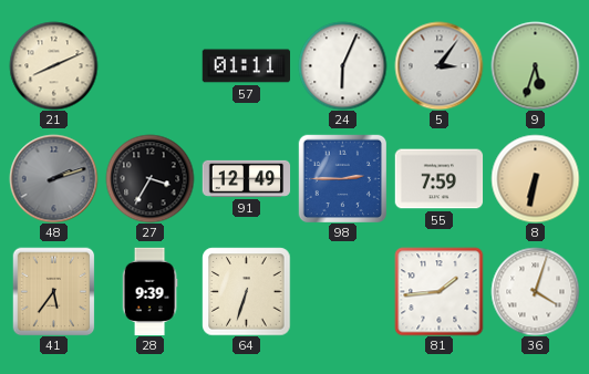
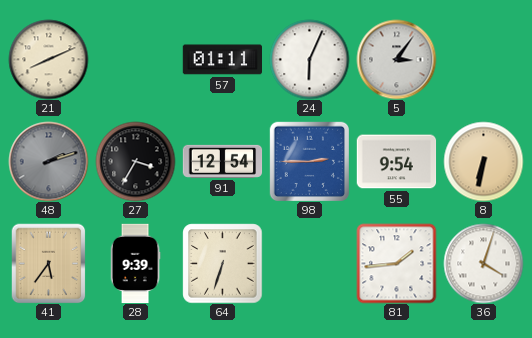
9: 5:33 -> none (535, 65)
91: 12:49 -> 12:54 (222, 161)
55: 7:59 -> 9:54 (396, 162)
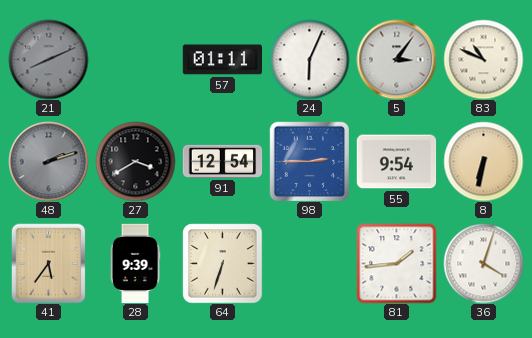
21 dial: cream -> grey (48, 59)
83: none -> 10:49 (483, 59)
27: 3:35 -> 3:40 (135, 161)
